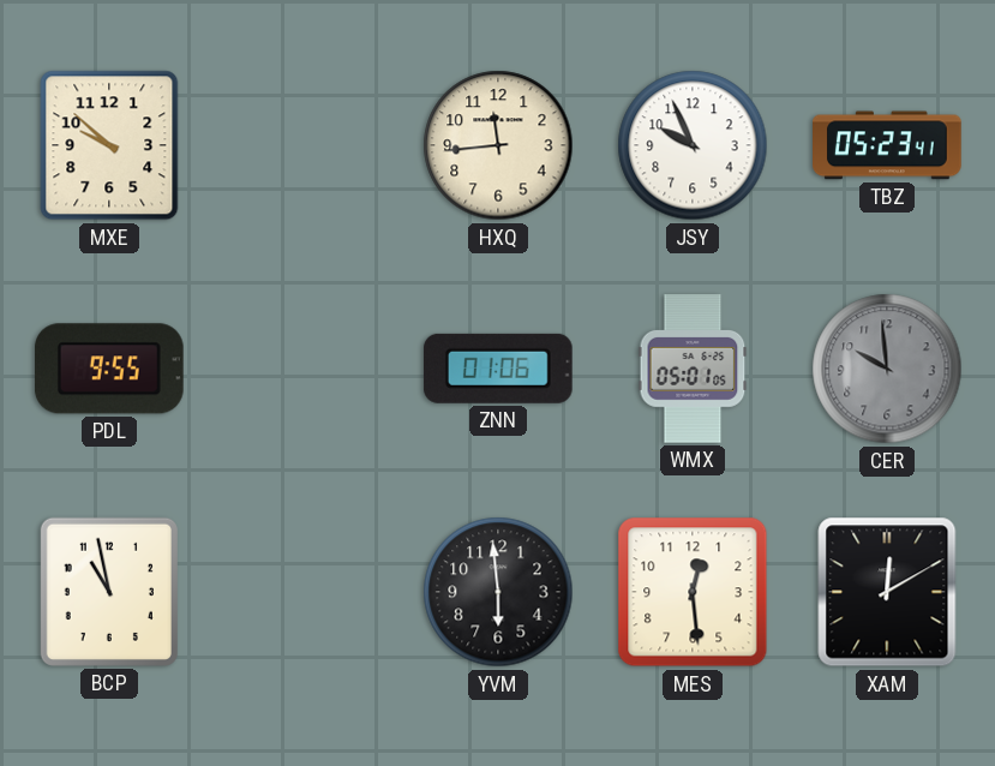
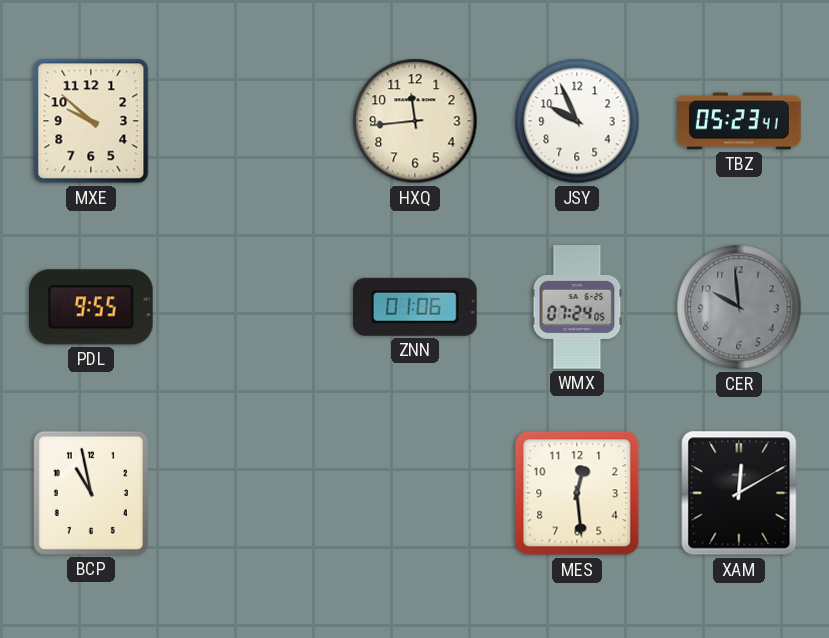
WMX: 05:01 -> 07:24 (577, 307)
YVM: 5:59 -> none (498, 592)
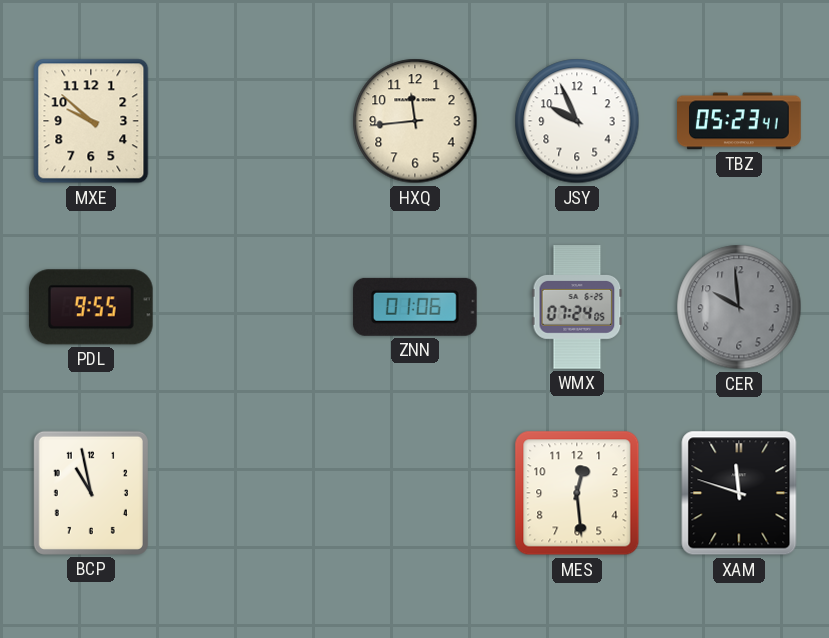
XAM: 12:10 -> 11:48 (739, 493)
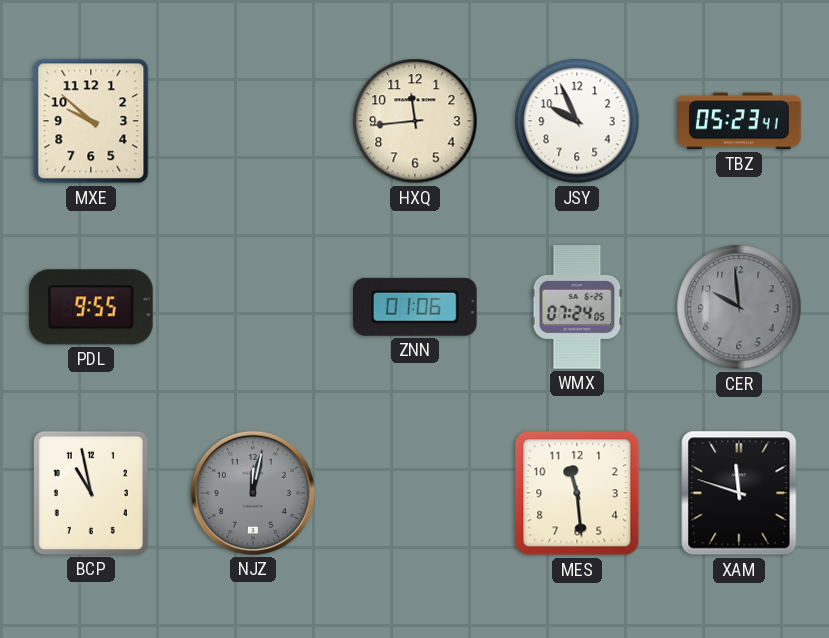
NJZ: none -> 12:02 (253, 493)
MES: 12:29 -> 11:29 (577, 493)
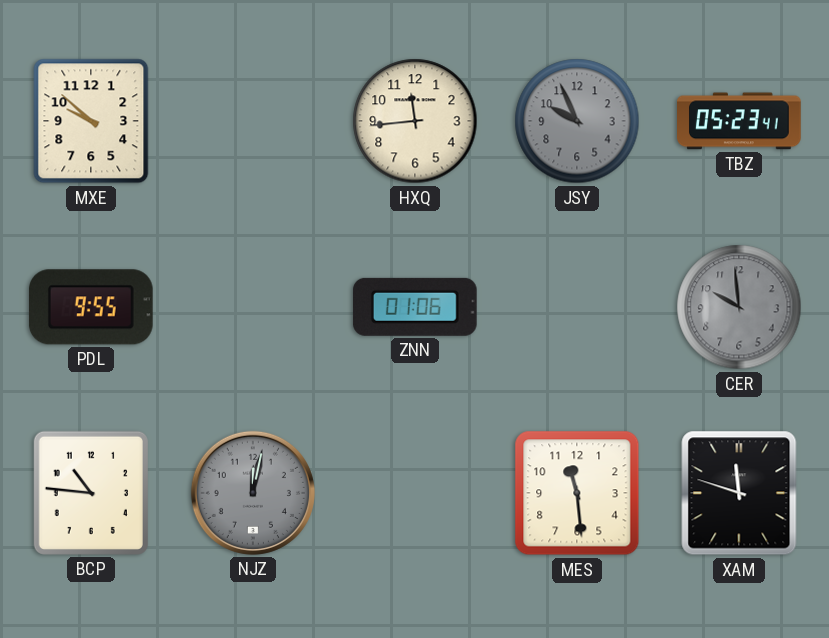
JSY dial: white -> grey (577, 121)
WMX: 07:24 -> none (577, 307)
BCP: 10:58 -> 10:46 (91, 493)
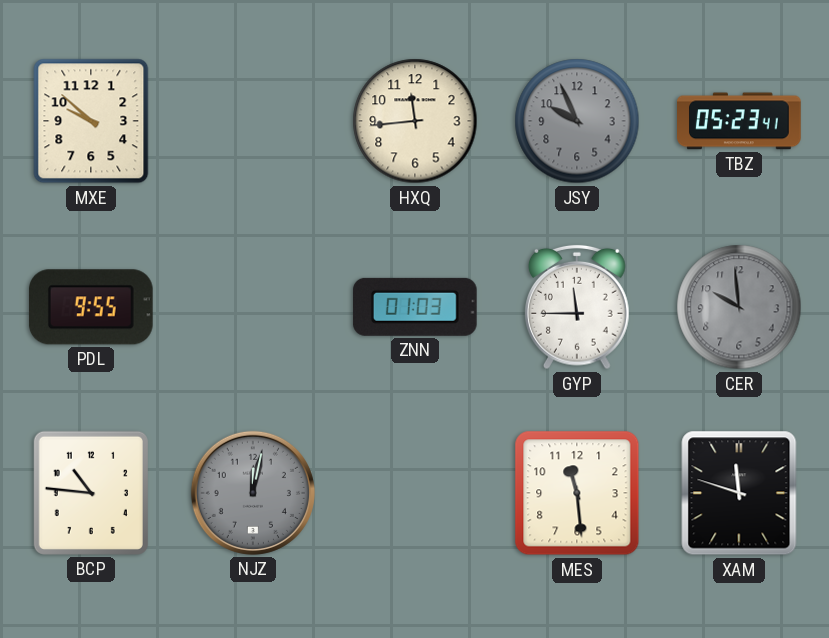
ZNN: 01:06 -> 01:03 (415, 307)
GYP: none -> 11:45 (578, 307)
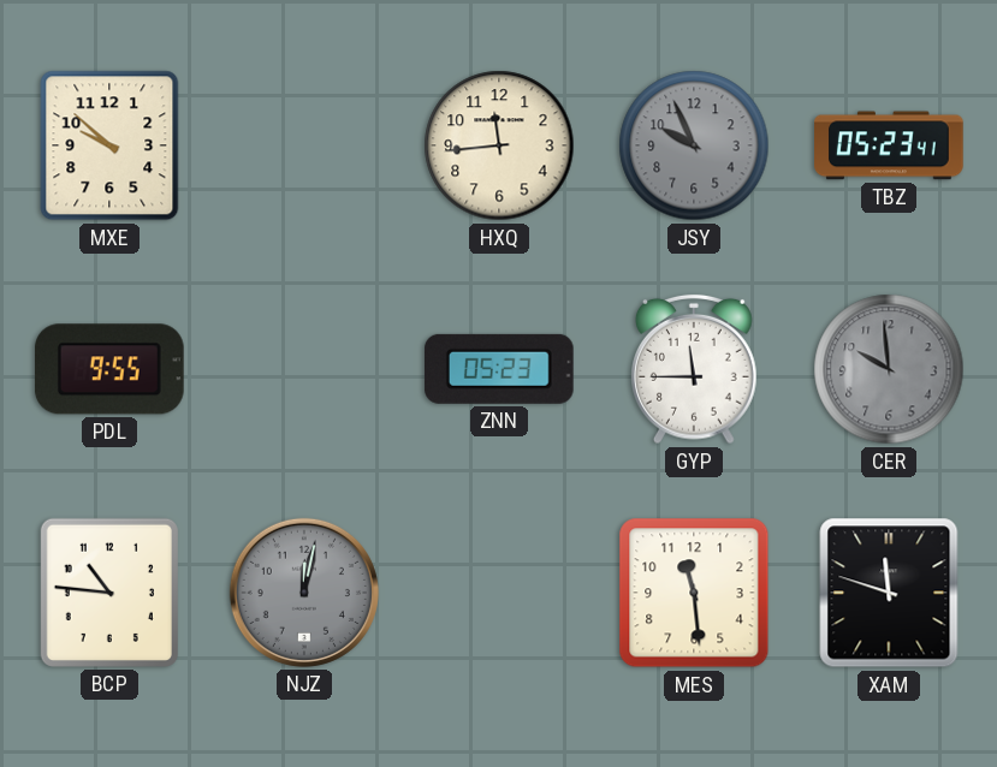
ZNN: 01:03 -> 05:23 (499, 369)
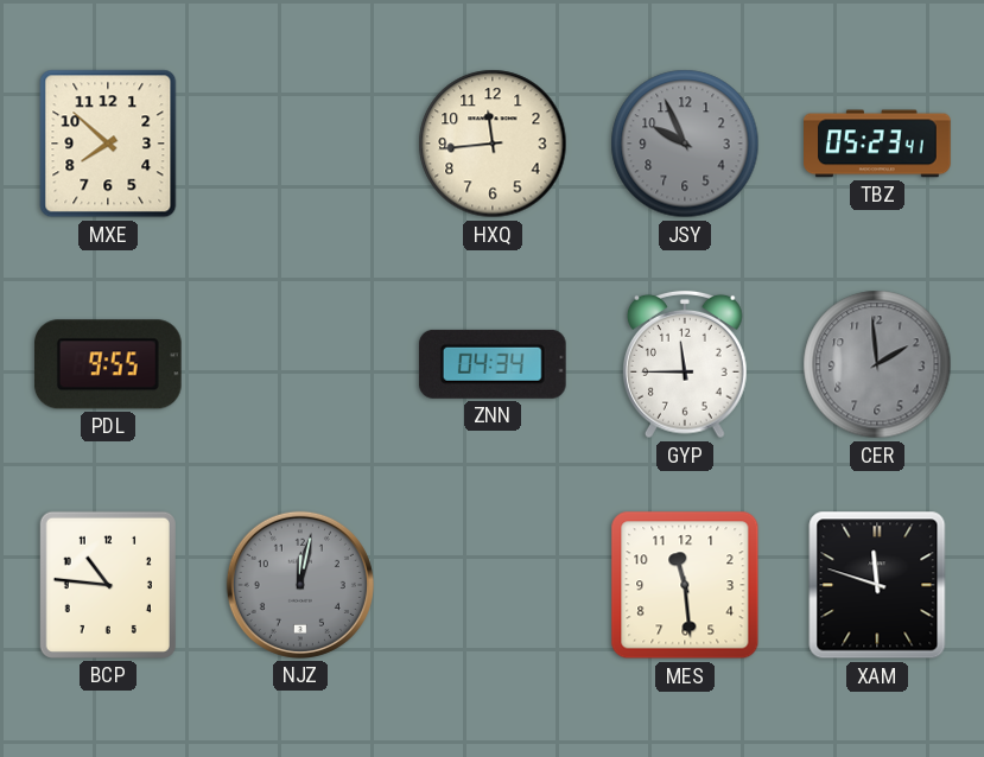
MXE: 9:52 -> 7:52 (108, 144)
ZNN: 05:23 -> 04:34 (493, 364)
CER: 9:59 -> 1:59 (877, 364)
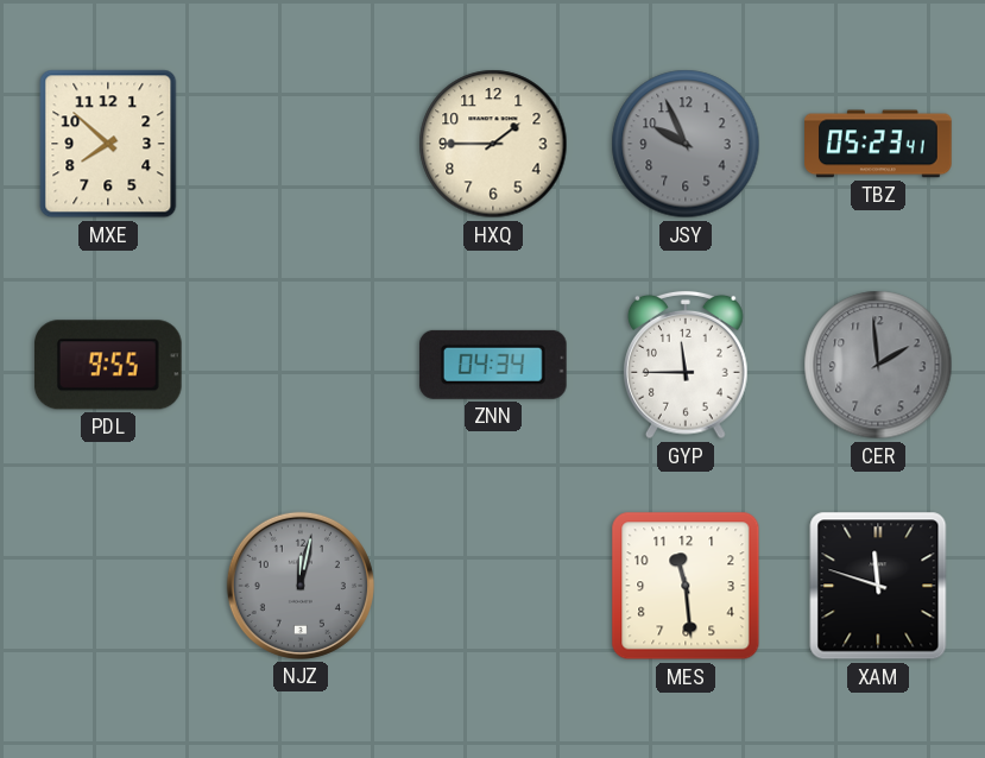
HXQ: 11:44 -> 1:45 (493, 144)
BCP: 10:46 -> none (108, 585)
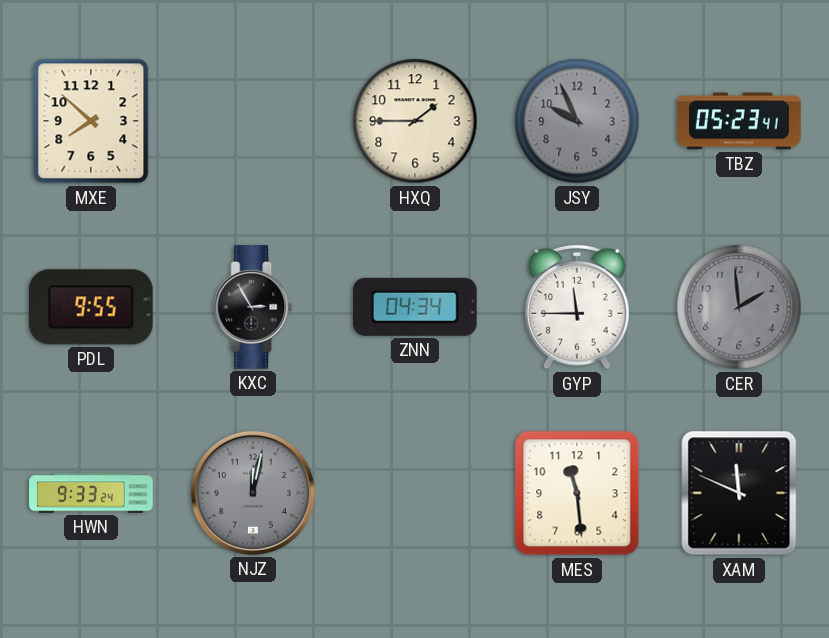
KXC: none -> 2:55 (253, 307)
HWN: none -> 9:33 (91, 493)
XAM: 11:48 -> 11:49 (739, 493)
